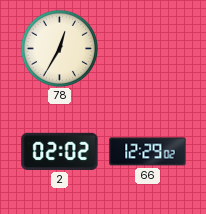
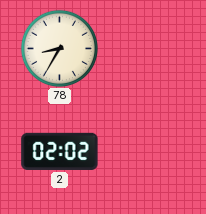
78: 12:35 -> 8:35 (59, 48)
66: 12:29 -> none (148, 152)
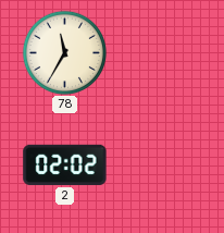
78: 8:35 -> 11:35 (64, 52)
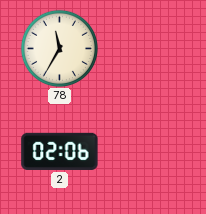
2: 02:02 -> 02:06 (60, 151)
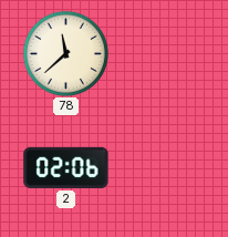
78: 11:35 -> 11:38 (65, 53)
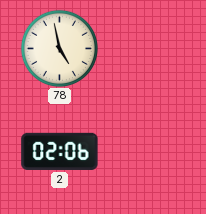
78: 11:38 -> 4:58 (59, 48)
